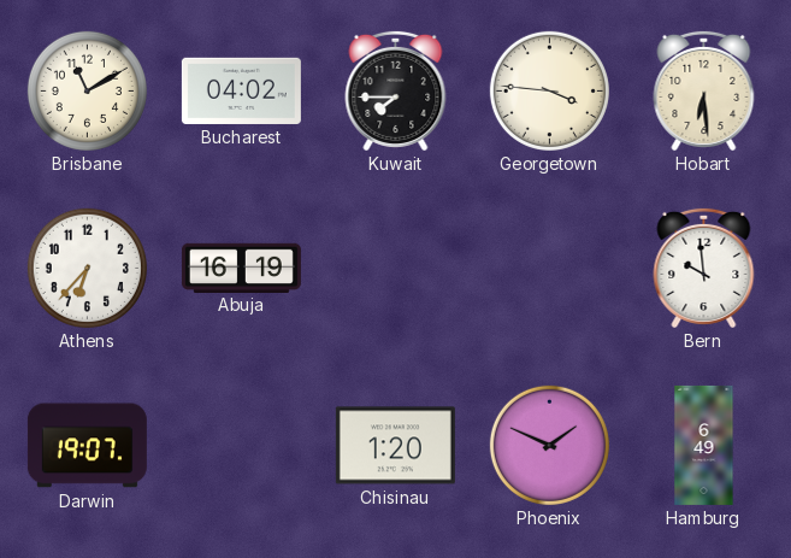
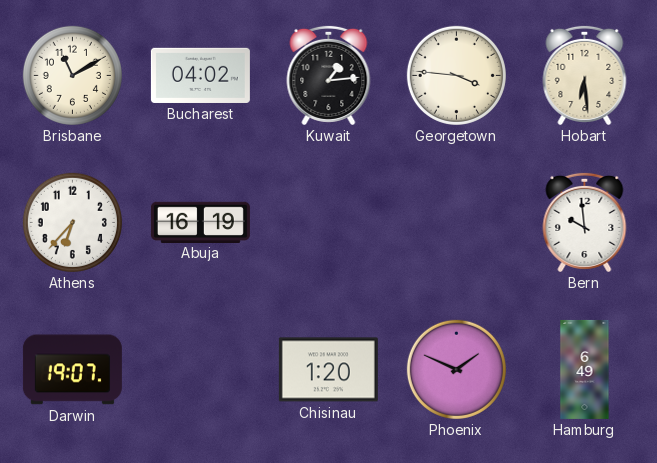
Kuwait: 7:45 -> 1:14 (329, 75)
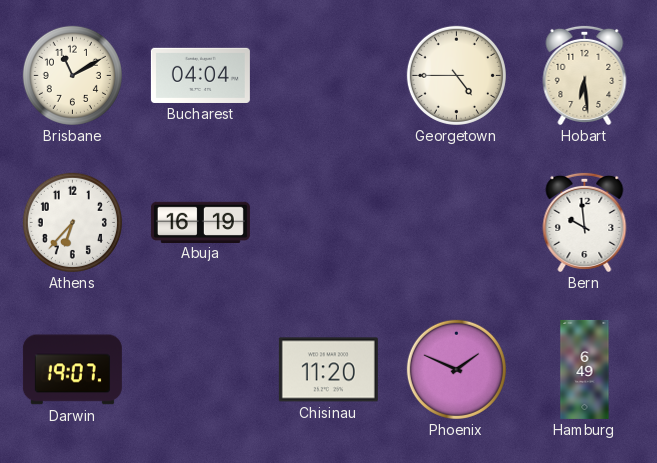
Bucharest: 04:02 -> 04:04 (200, 75)
Kuwait: 1:14 -> none (329, 75)
Georgetown: 3:46 -> 4:45 (456, 75)
Chisinau: 1:20 -> 11:20 (328, 370)
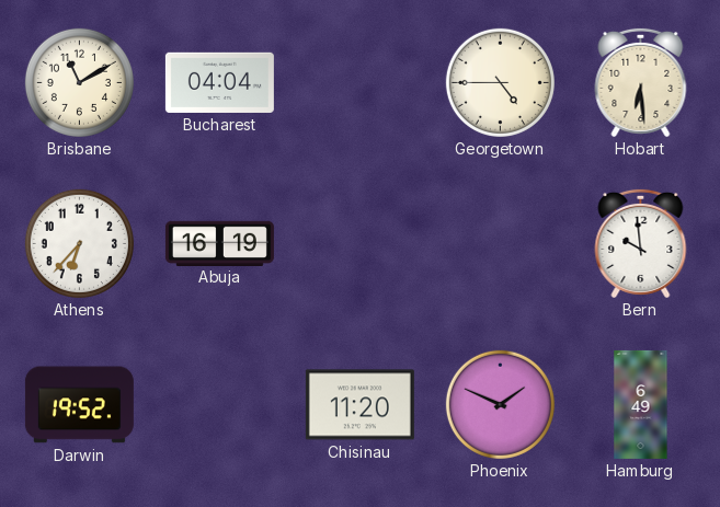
Darwin: 19:07 -> 19:52 (79, 405)
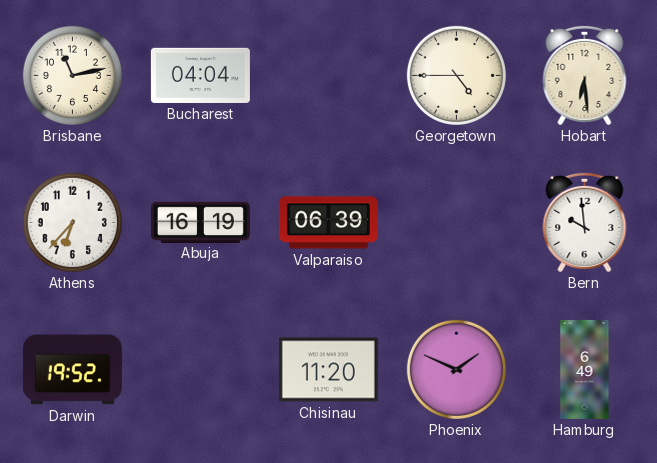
Brisbane: 11:10 -> 11:13 (72, 75)
Valparaiso: none -> 06:39 (328, 223)
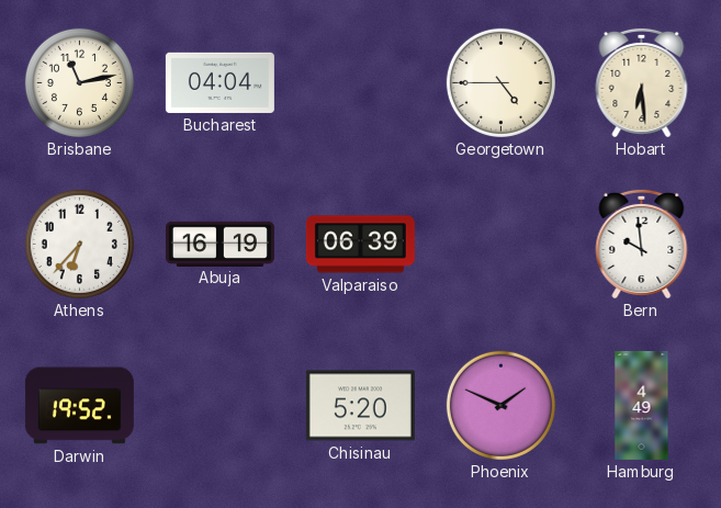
Chisinau: 11:20 -> 5:20 (360, 406)
Hamburg: 6:49 -> 4:49 (642, 405)
